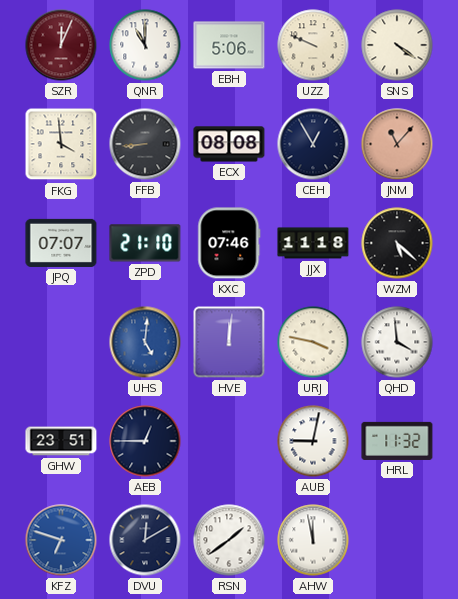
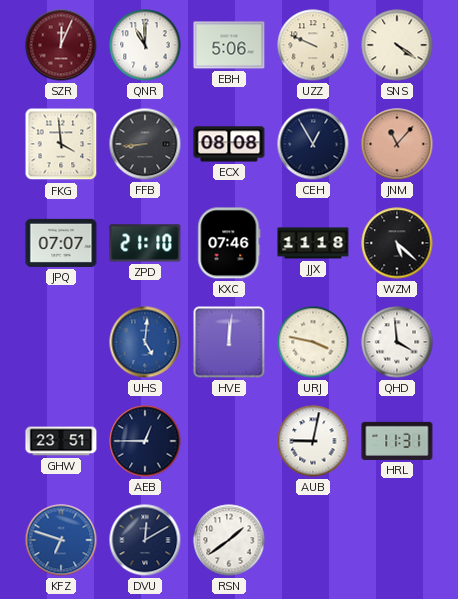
HRL: 11:32 -> 11:31 (397, 441)
AHW: 11:58 -> none (313, 540)
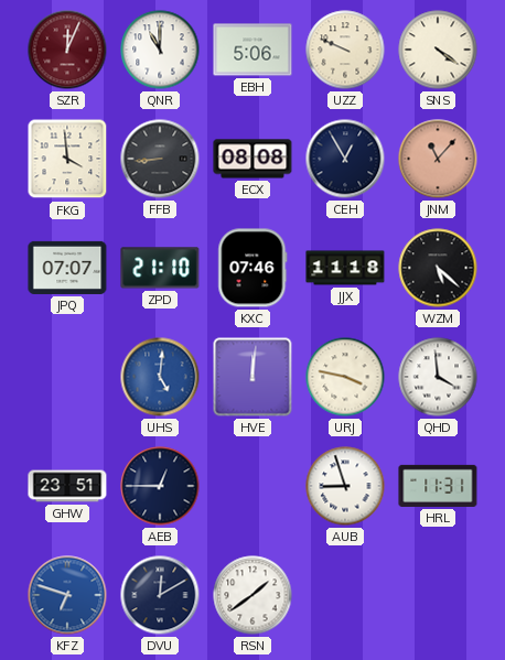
AUB: 9:02 -> 8:57 (345, 486)
